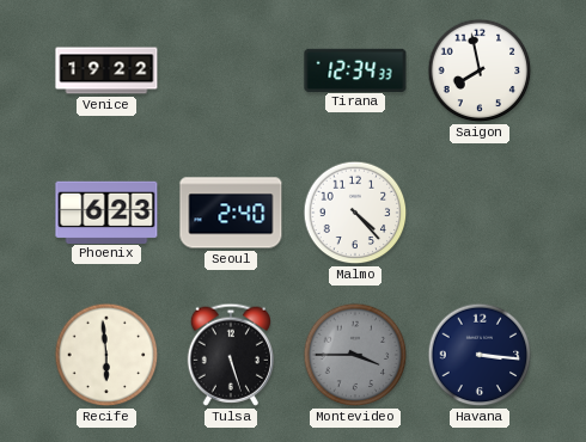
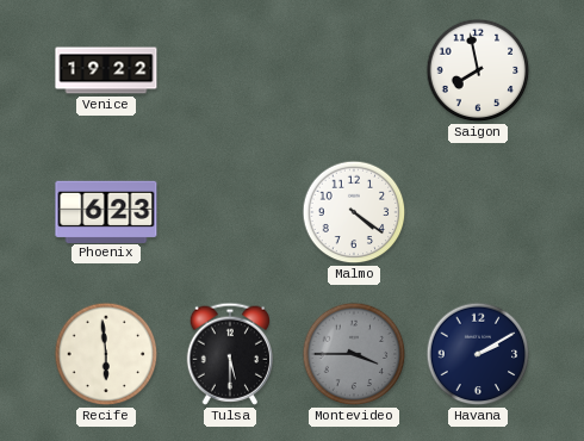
Tirana: 12:34 -> none (355, 69)
Seoul: 2:40 -> none (231, 213)
Malmo: 4:23 -> 4:21 (354, 212)
Tulsa: 5:27 -> 5:30 (229, 354)
Havana: 3:16 -> 2:10 (478, 354)
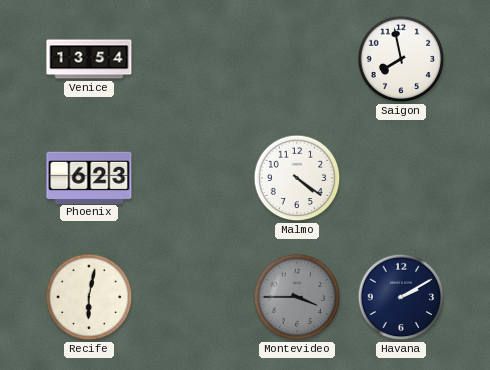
Venice: 19:22 -> 13:54 (89, 59)
Recife: 5:59 -> 6:02 (89, 297)
Tulsa: 5:30 -> none (229, 354)
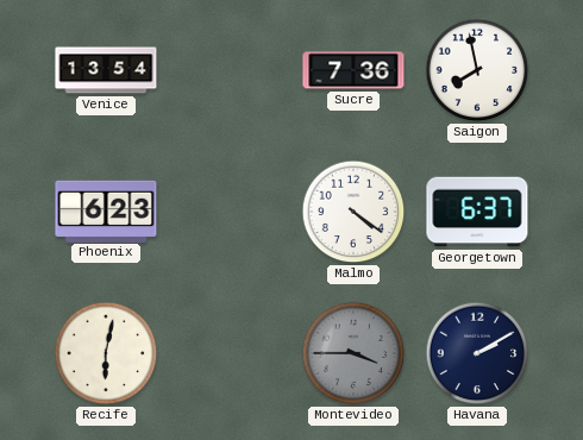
Sucre: none -> 7:36 (353, 70)
Georgetown: none -> 6:37 (477, 212)
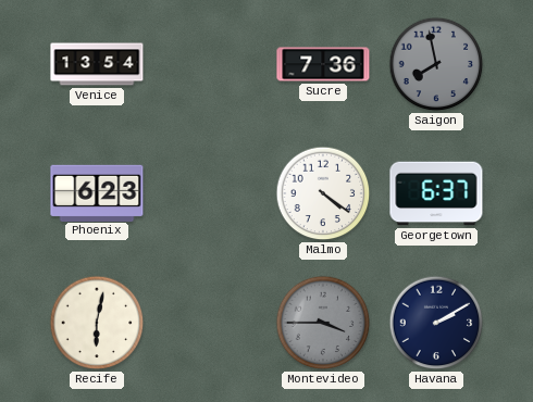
Saigon dial: white -> grey (436, 64)
